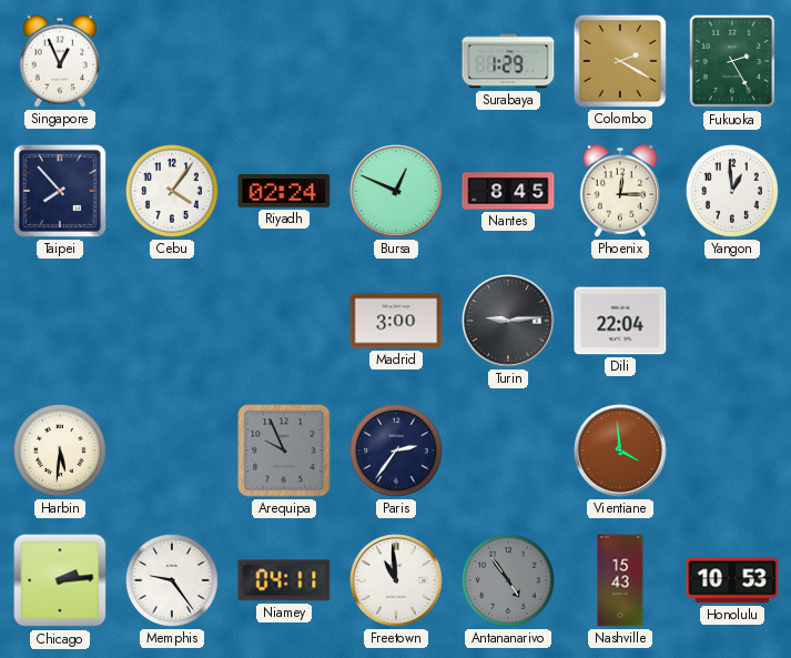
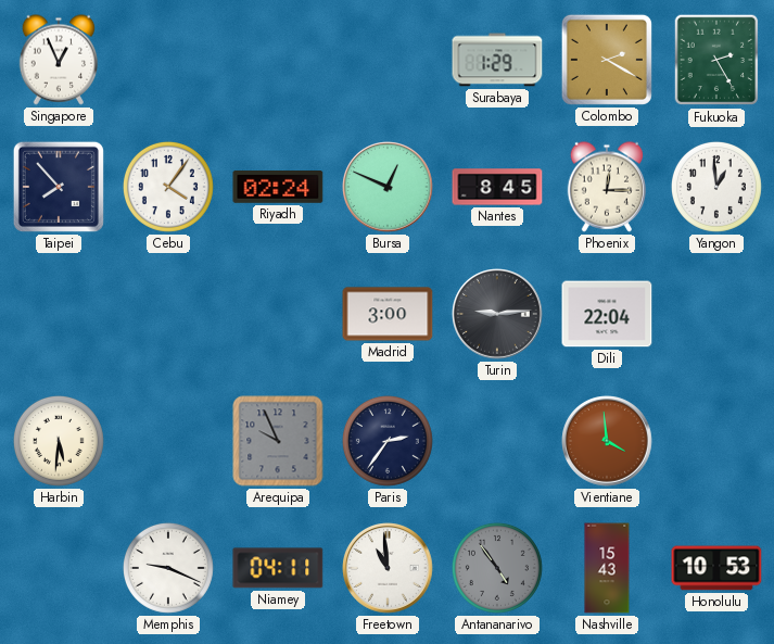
Chicago: 2:14 -> none (60, 580)
Memphis: 9:24 -> 9:19 (168, 568)
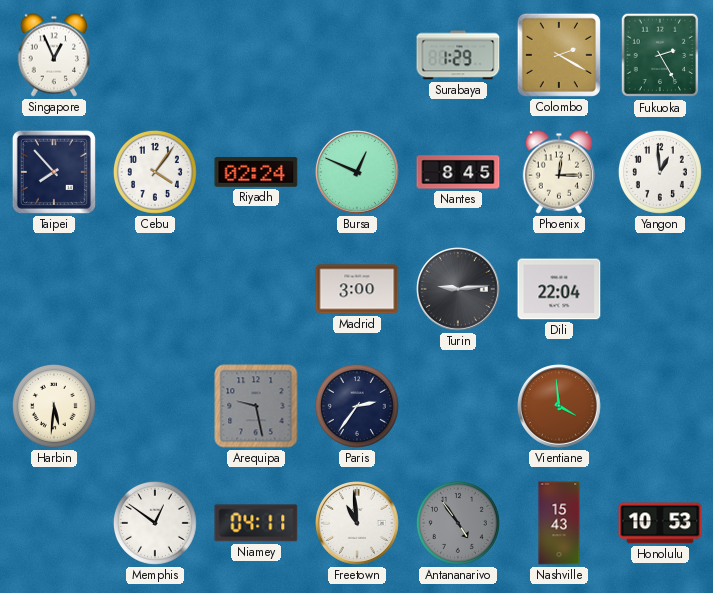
Arequipa: 9:56 -> 9:28 (256, 406)
Memphis: 9:19 -> 12:51 (155, 523)
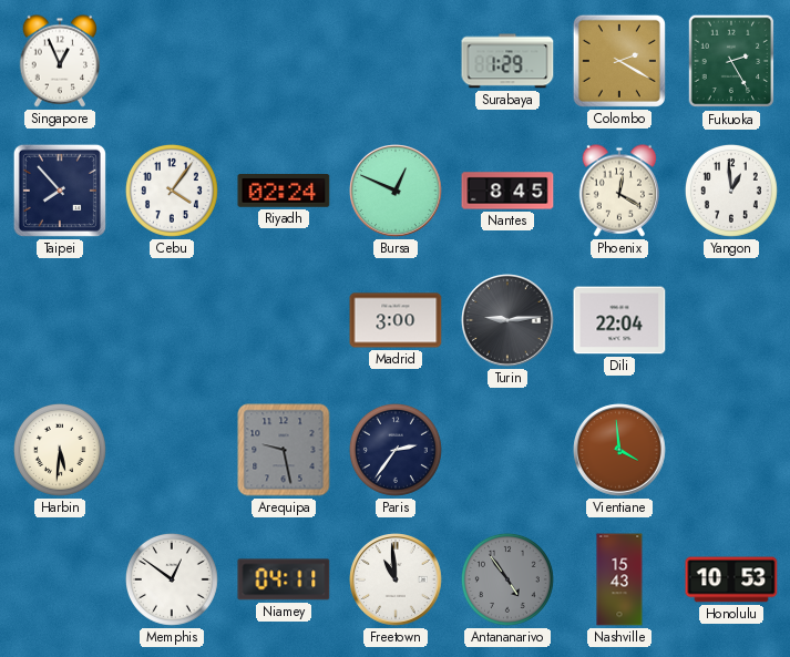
Phoenix: 12:15 -> 12:20 (619, 191)
